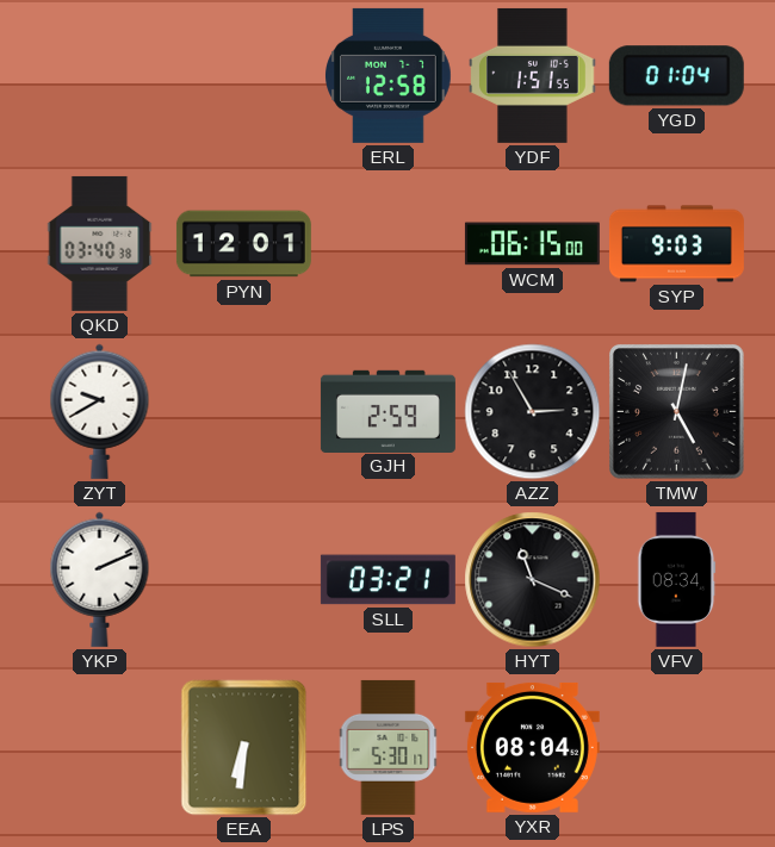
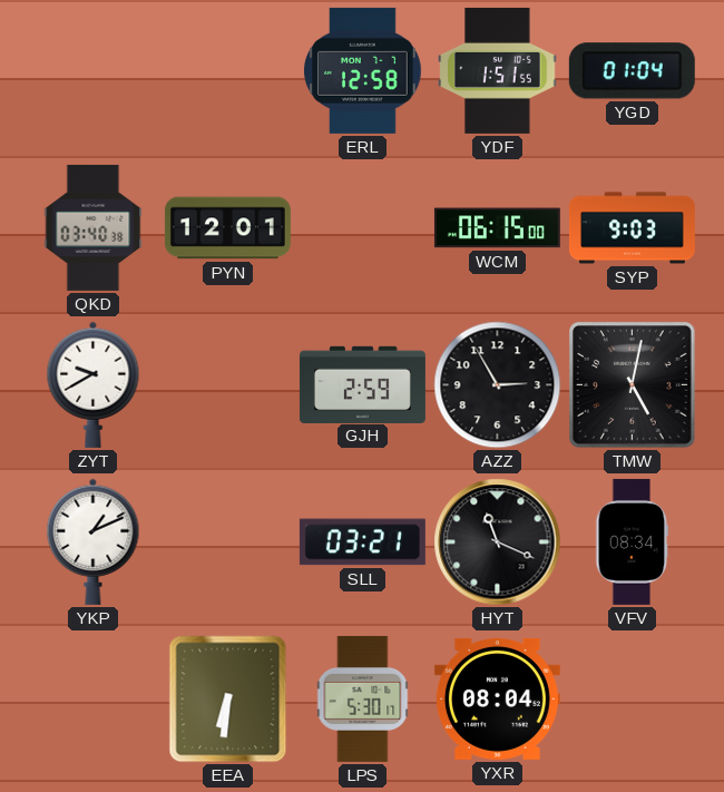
YKP: 2:11 -> 1:11 (94, 541)
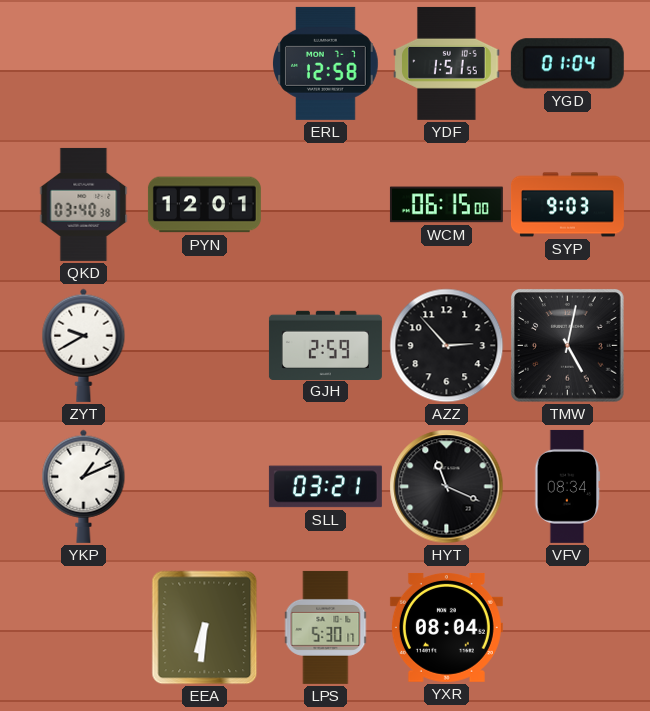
AZZ: 2:55 -> 2:53 (447, 346)
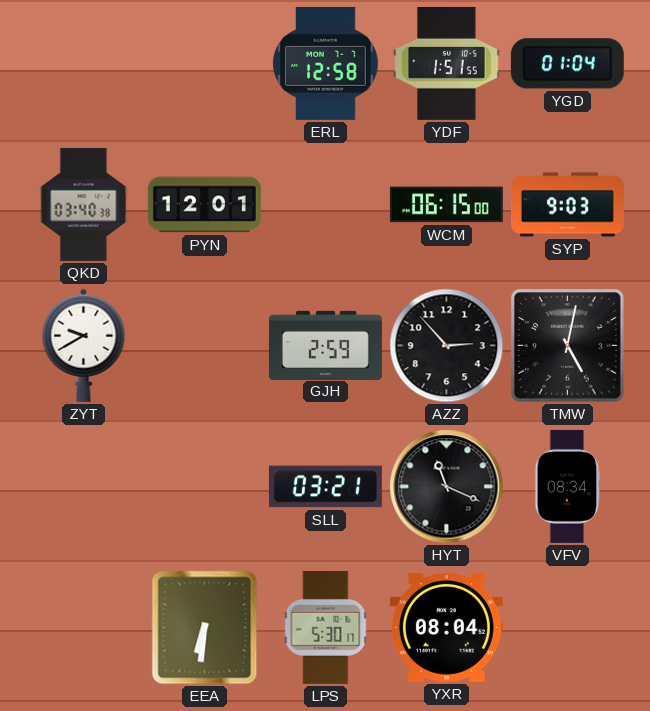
YKP: 1:11 -> none (84, 486)
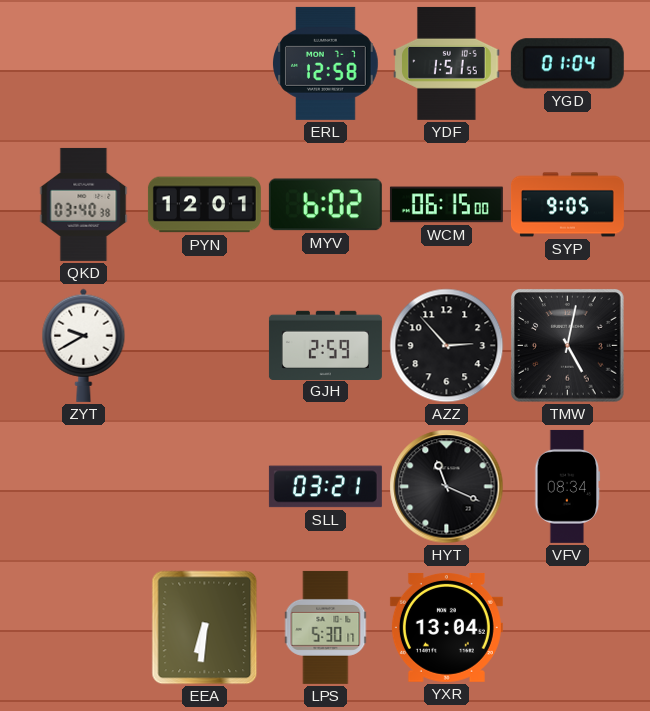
MYV: none -> 6:02 (325, 205)
SYP: 9:03 -> 9:05 (567, 205)
YXR: 08:04 -> 13:04 (446, 627)
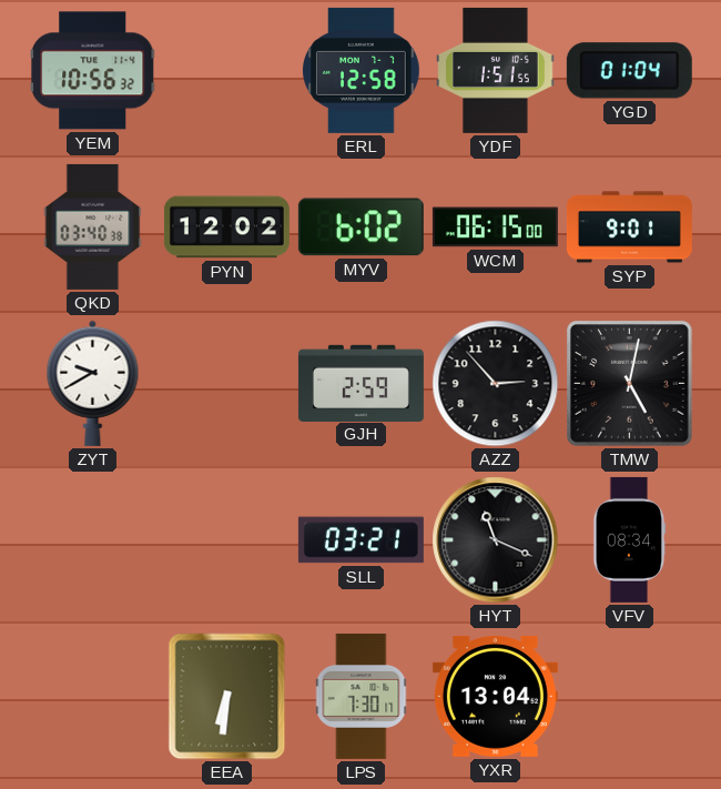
YEM: none -> 10:56 (93, 71)
PYN: 12:01 -> 12:02 (226, 227)
SYP: 9:05 -> 9:01 (629, 227)
LPS: 5:30 -> 7:30 (362, 696)
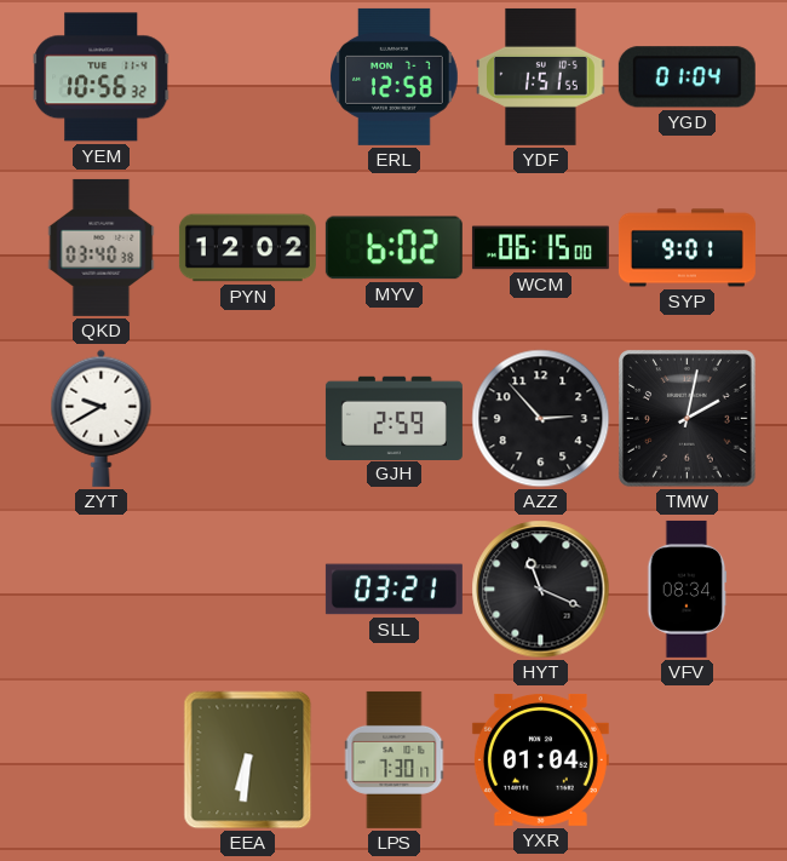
TMW: 5:02 -> 2:02 (688, 419)
YXR: 13:04 -> 01:04 (540, 759)
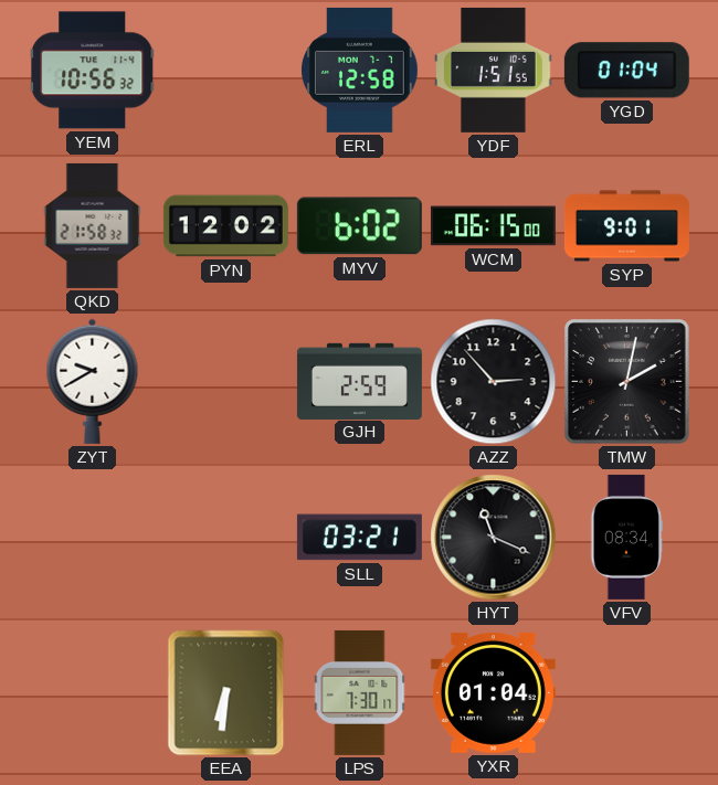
QKD: 03:40 -> 21:58 (93, 225)
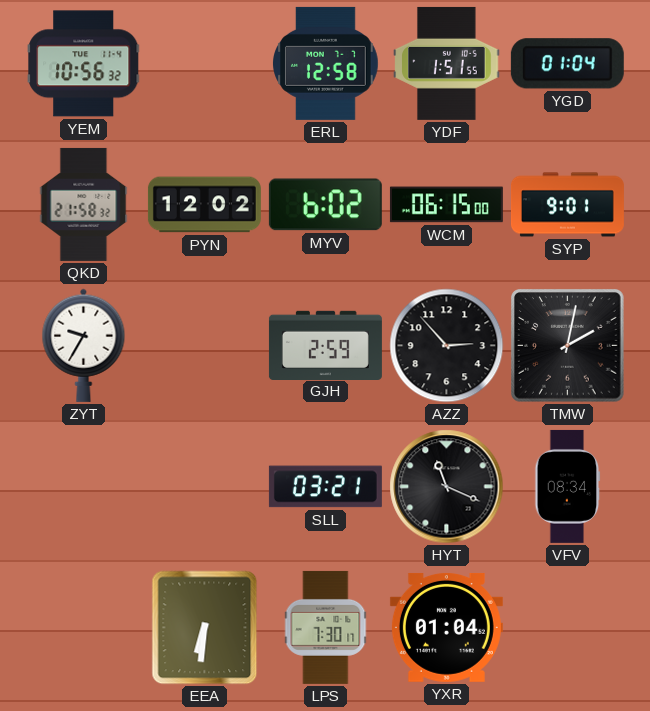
ZYT: 9:40 -> 9:35 (84, 345)
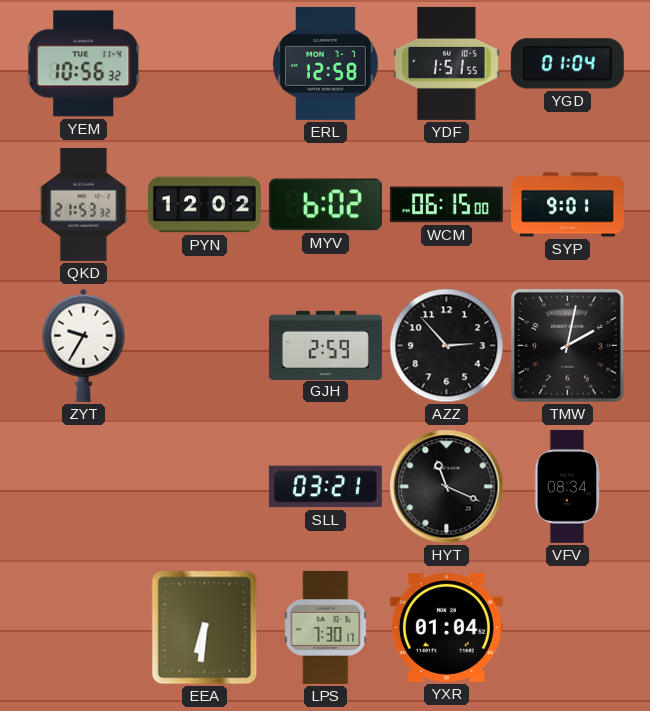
QKD: 21:58 -> 21:53 (84, 204)
